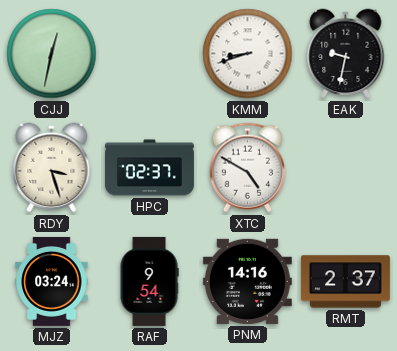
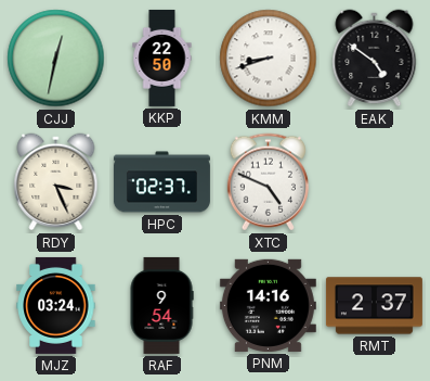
KKP: none -> 22:50 (162, 58)
EAK: 9:32 -> 4:51 (375, 59)
RDY: 3:27 -> 3:26 (56, 182)
XTC: 4:50 -> 4:49 (268, 182)
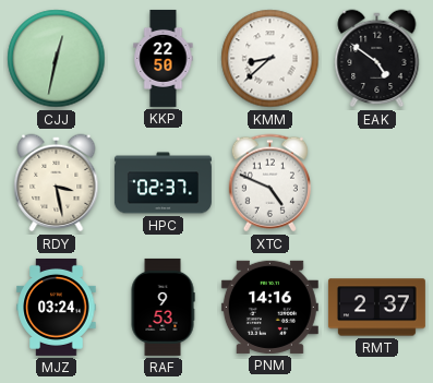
KMM: 8:42 -> 8:38 (270, 59)
RDY: 3:26 -> 3:28 (57, 183)
RAF: 9:54 -> 9:53 (163, 307)
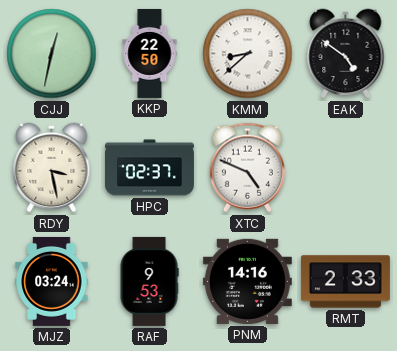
RMT: 2:37 -> 2:33 (345, 282)
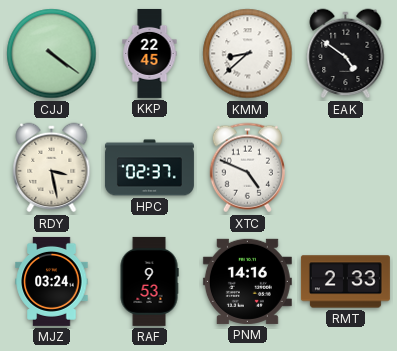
CJJ: 12:32 -> 4:21 (52, 54)
KKP: 22:50 -> 22:45 (150, 53)
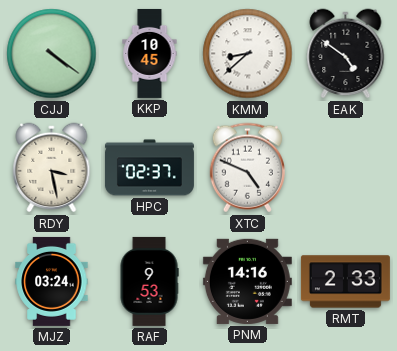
KKP: 22:45 -> 10:45 (150, 53)
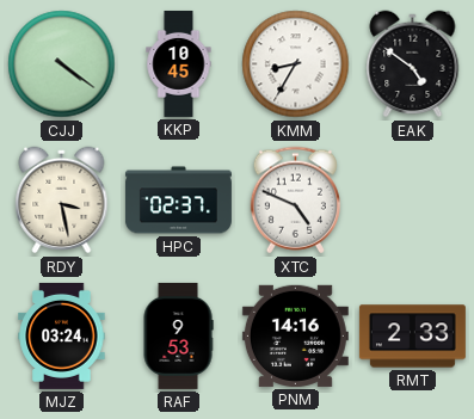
KMM: 8:38 -> 8:35 (296, 64)
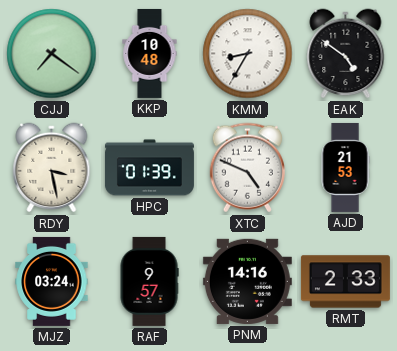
CJJ: 4:21 -> 7:21 (52, 54)
KKP: 10:45 -> 10:48 (150, 53)
HPC: 02:37 -> 01:39 (149, 168)
AJD: none -> 21:53 (345, 167)
RAF: 9:53 -> 9:57 (149, 281)
